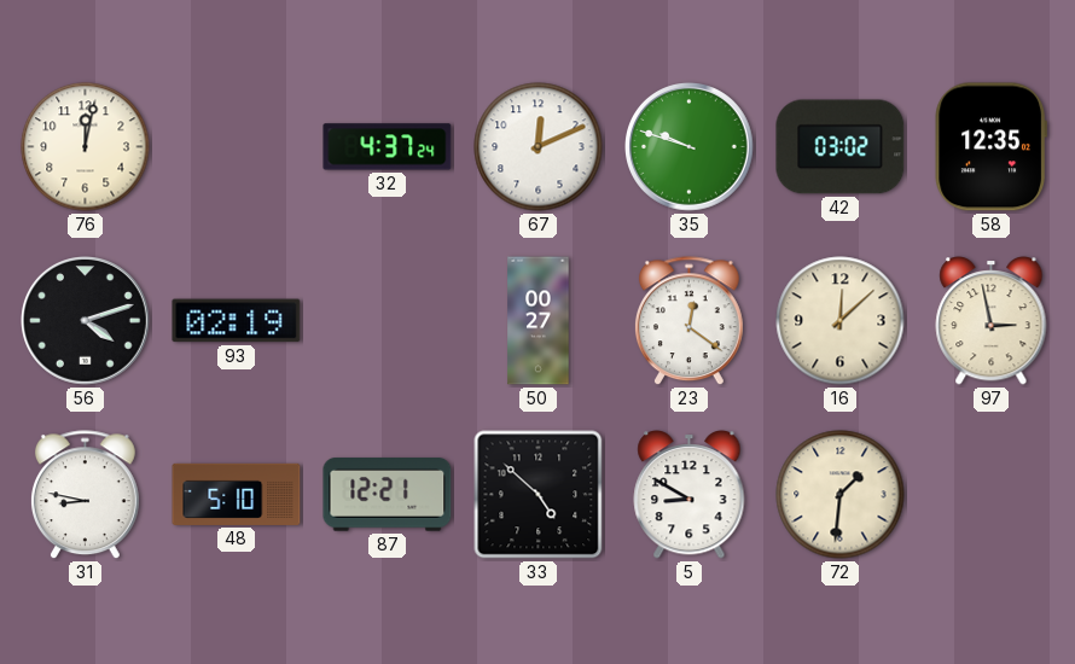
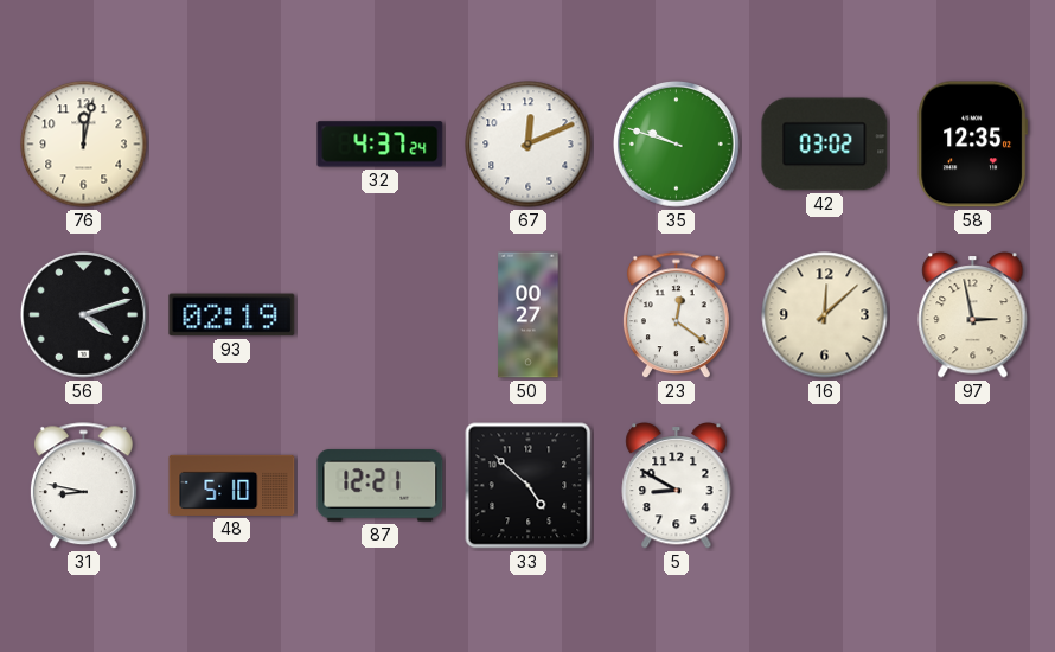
72: 1:31 -> none (841, 495)
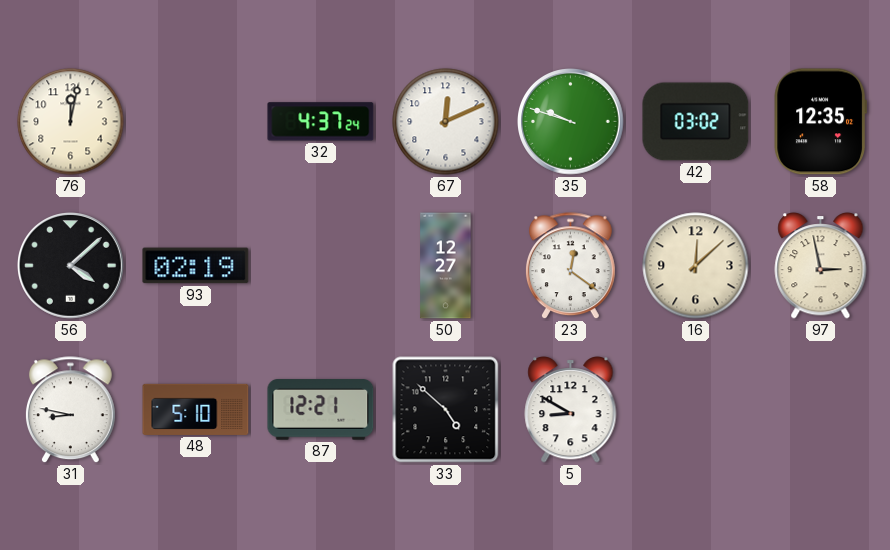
56: 4:12 -> 4:08 (71, 266)
50: 00:27 -> 12:27 (446, 266)
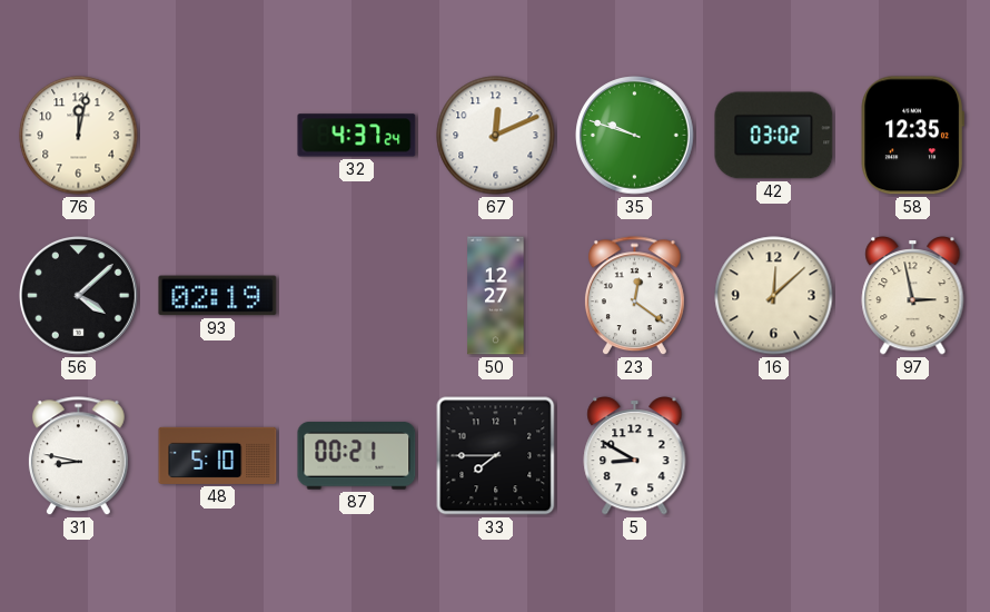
87: 12:21 -> 00:21 (357, 456)
33: 4:52 -> 7:45 (496, 456)
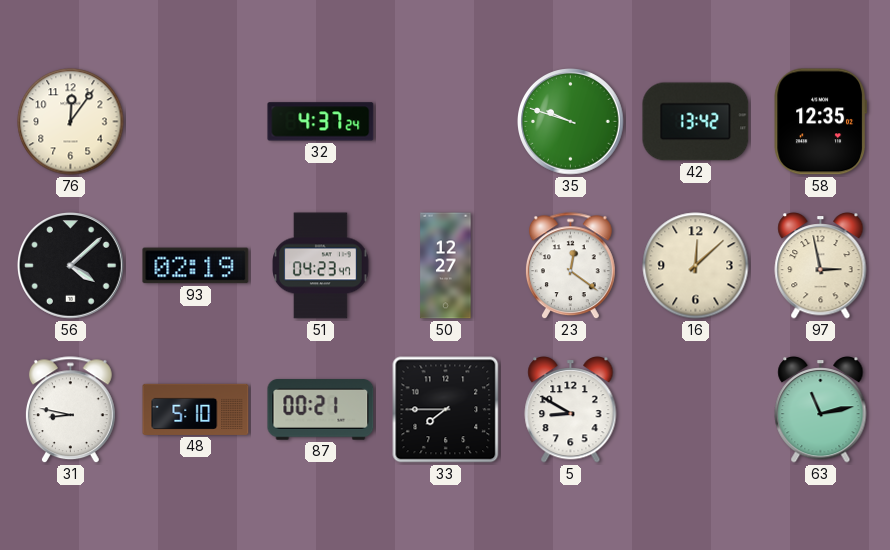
76: 12:02 -> 12:06 (71, 122)
67: 12:11 -> none (496, 136)
42: 03:02 -> 13:42 (696, 122)
51: none -> 04:23 (321, 266)
63: none -> 11:13 (821, 410)
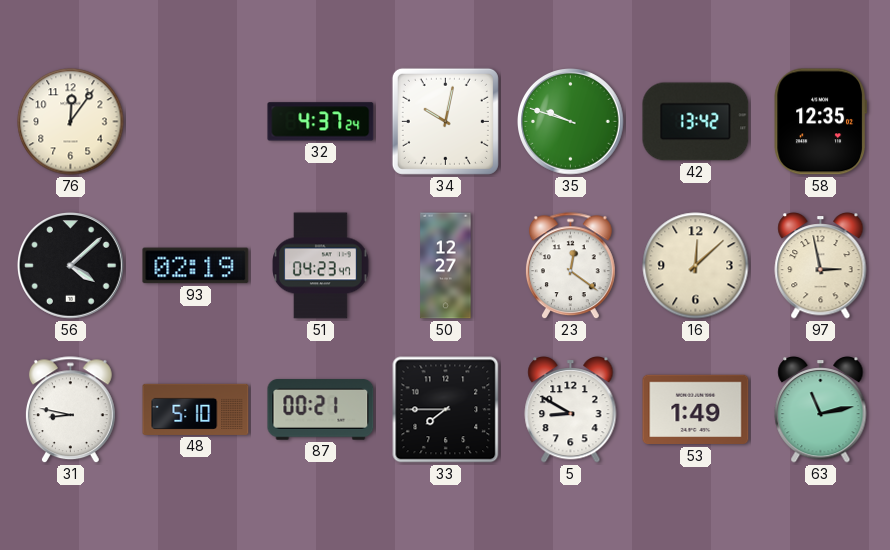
34: none -> 10:02 (445, 121)
53: none -> 1:49 (696, 410)
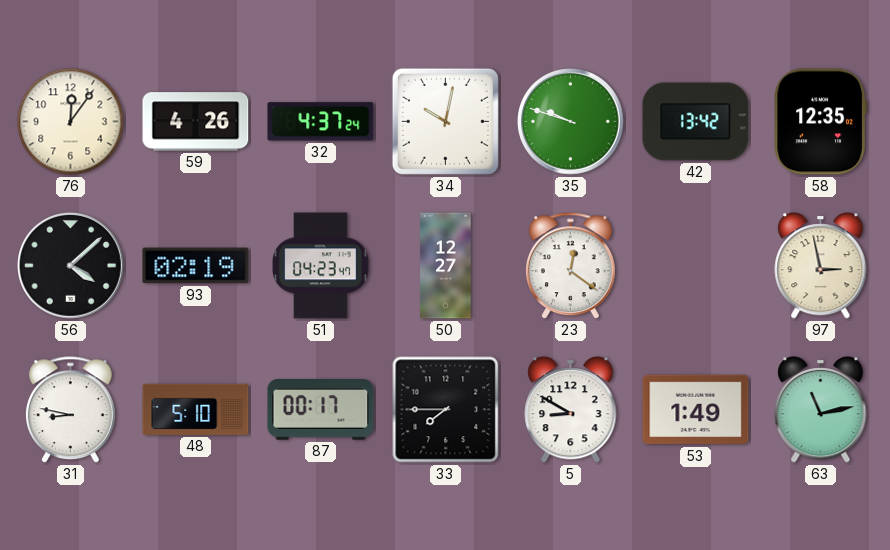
59: none -> 4:26 (196, 122)
16: 12:08 -> none (696, 266)
87: 00:21 -> 00:17 (321, 410)
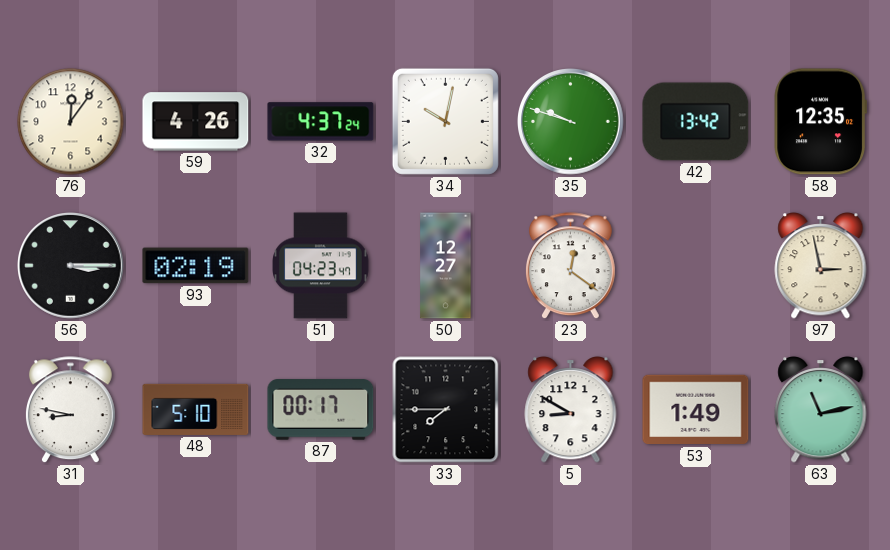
56: 4:08 -> 3:15 (71, 266)
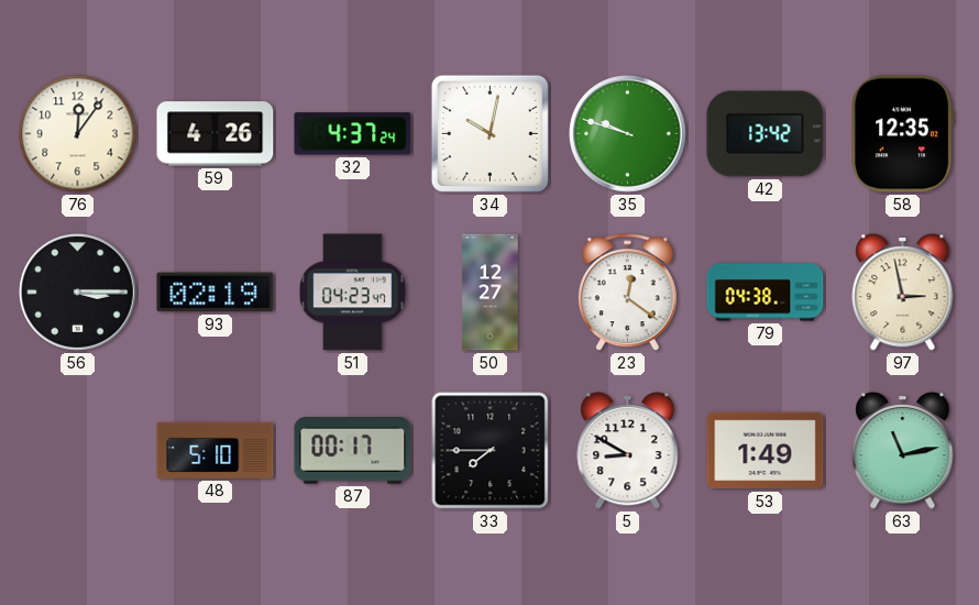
79: none -> 04:38 (766, 293)
31: 8:47 -> none (70, 410)
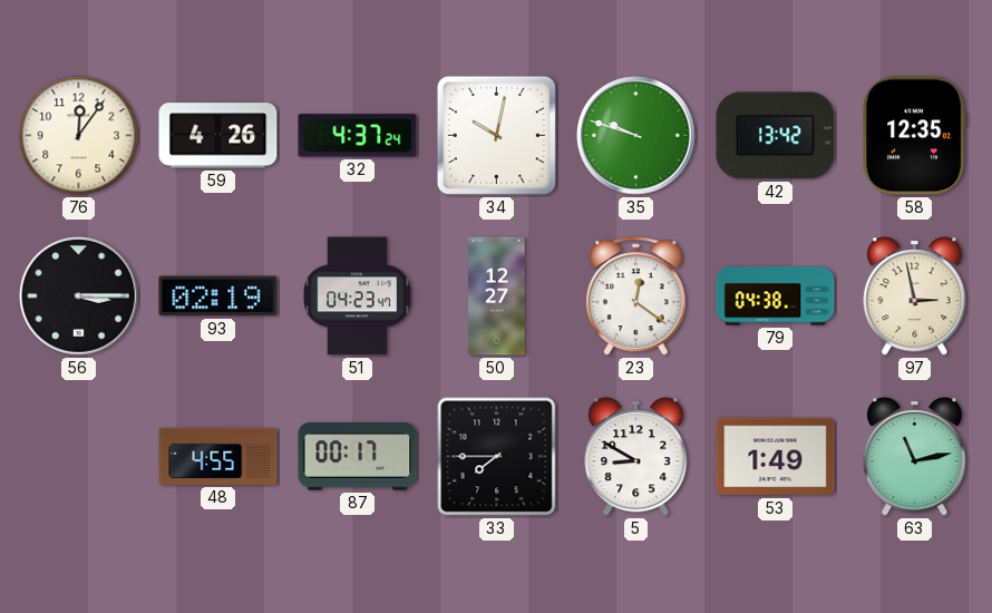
48: 5:10 -> 4:55 (218, 456)
